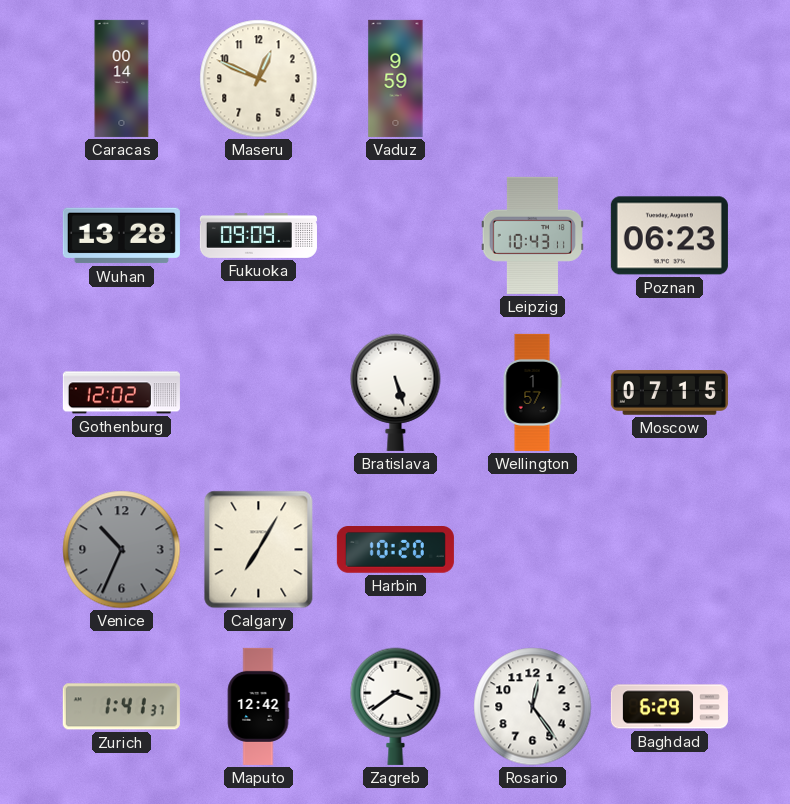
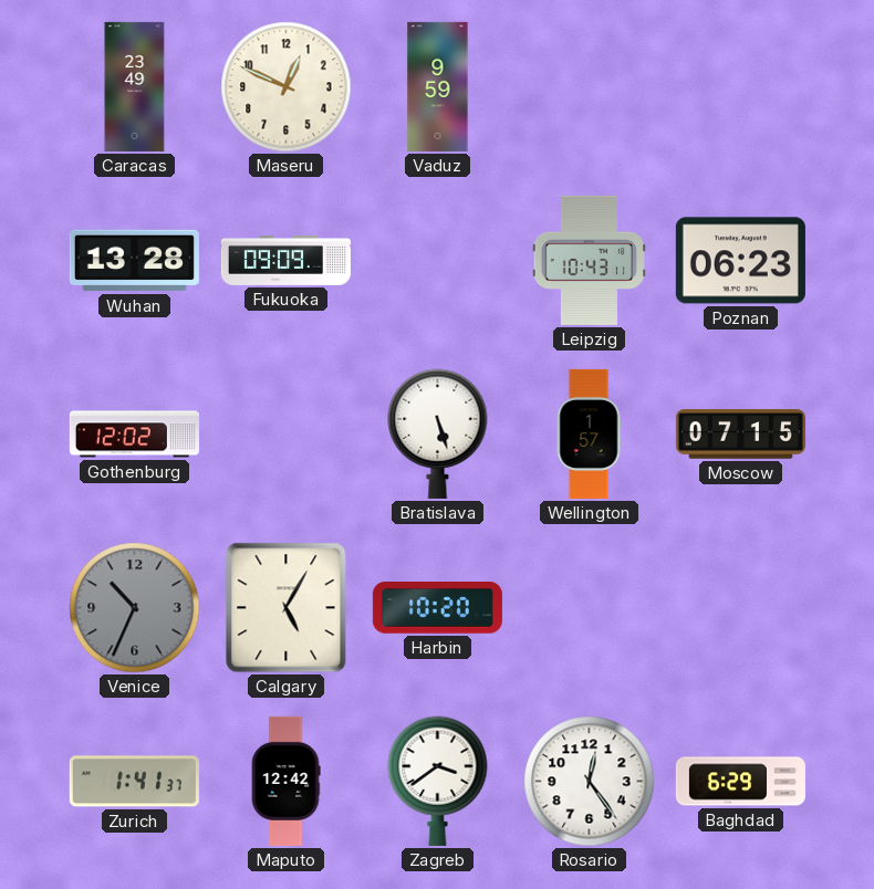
Caracas: 00:14 -> 23:49 (135, 86)
Calgary: 7:05 -> 5:05 (287, 608)
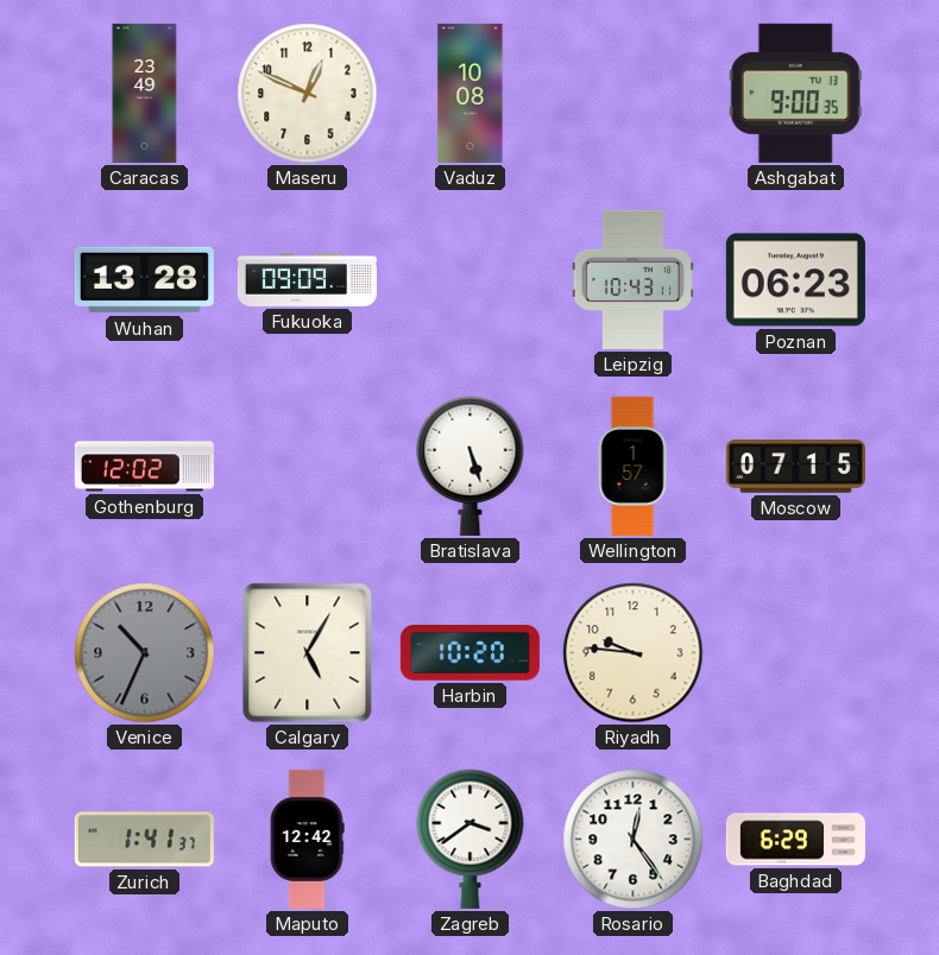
Vaduz: 9:59 -> 10:08 (471, 93)
Ashgabat: none -> 9:00 (795, 93)
Riyadh: none -> 9:46 (634, 653)
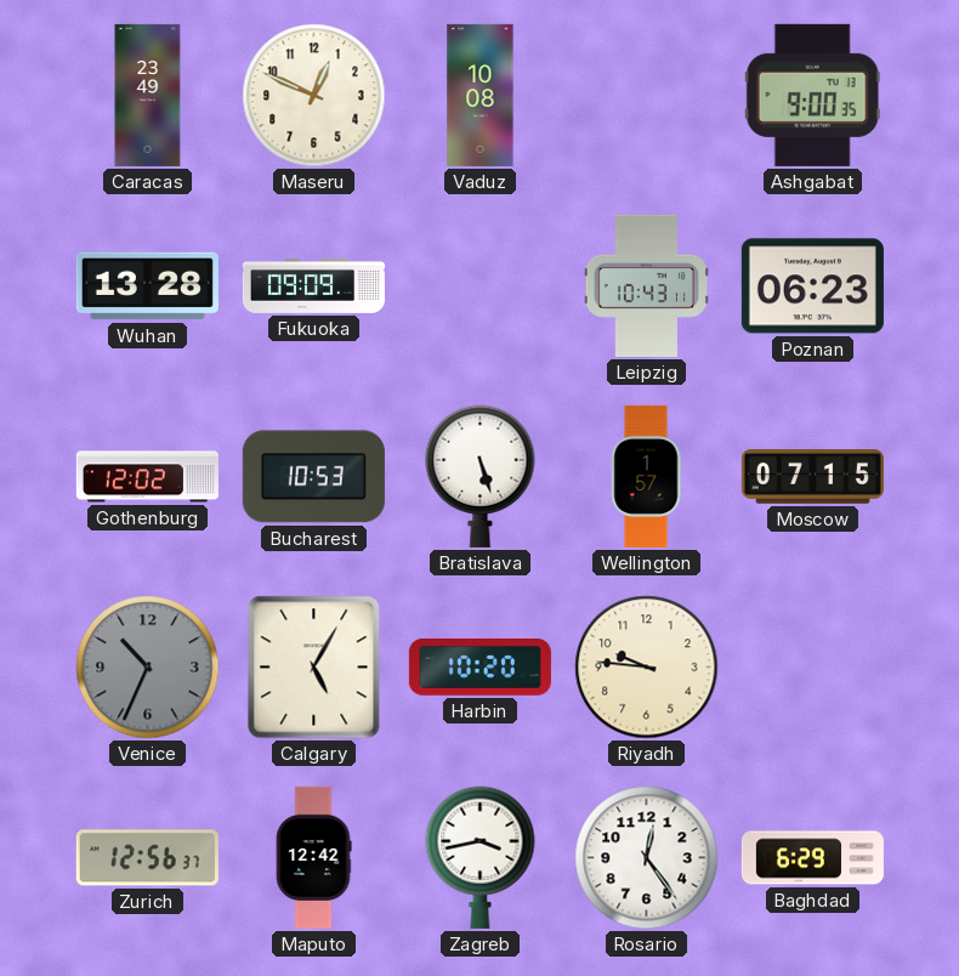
Bucharest: none -> 10:53 (313, 477)
Zurich: 1:41 -> 12:56 (147, 858)
Zagreb: 3:39 -> 3:43 (481, 857)
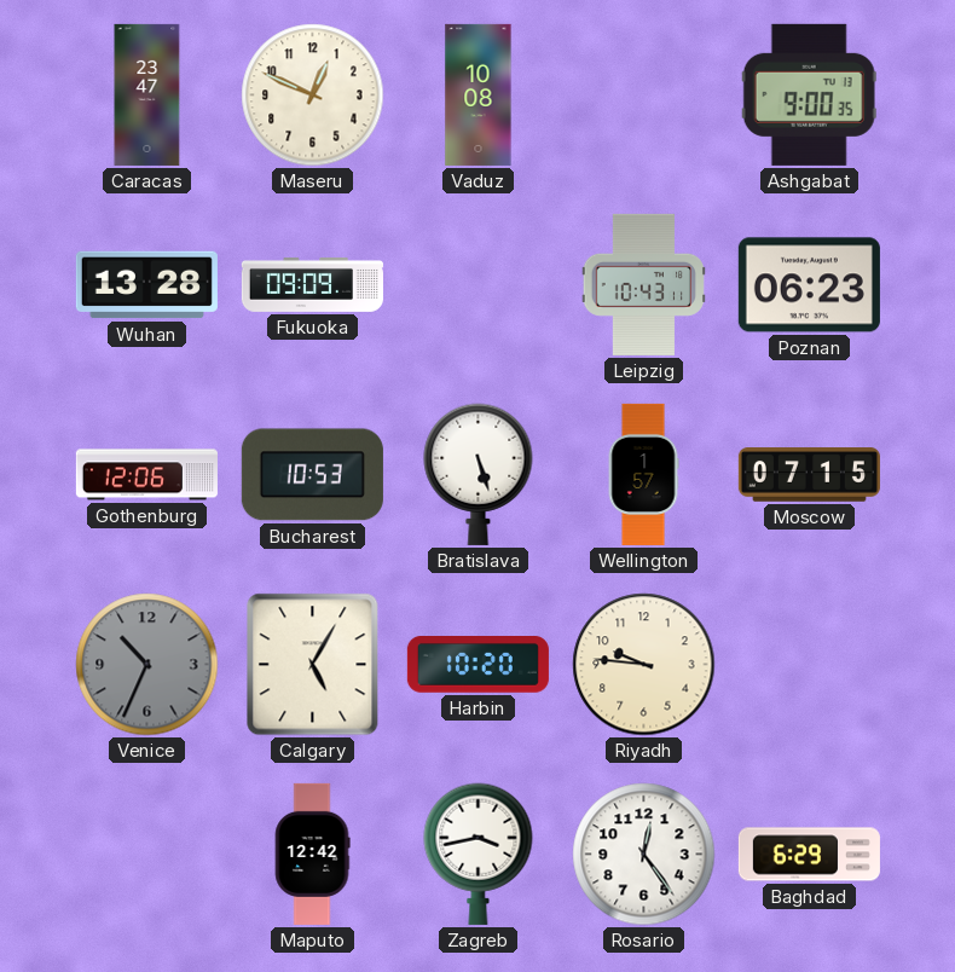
Caracas: 23:49 -> 23:47 (147, 94)
Gothenburg: 12:02 -> 12:06 (146, 475)
Zurich: 12:56 -> none (147, 858)
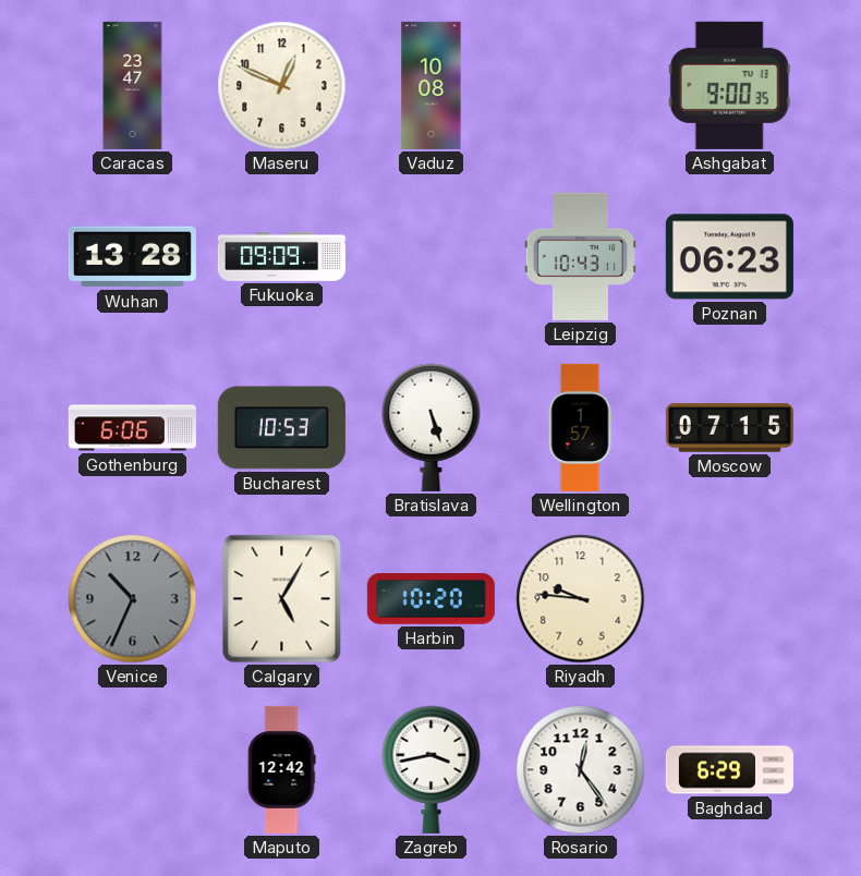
Gothenburg: 12:06 -> 6:06 (132, 428)
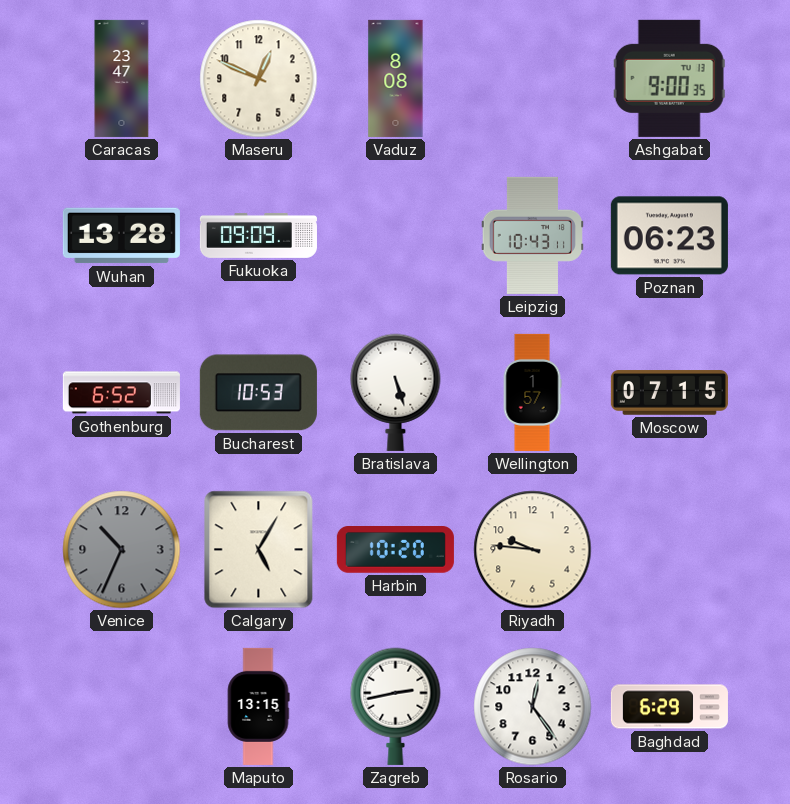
Vaduz: 10:08 -> 8:08 (396, 78)
Gothenburg: 6:06 -> 6:52 (121, 393)
Maputo: 12:42 -> 13:15 (258, 706)
Zagreb: 3:43 -> 2:43 (396, 706)
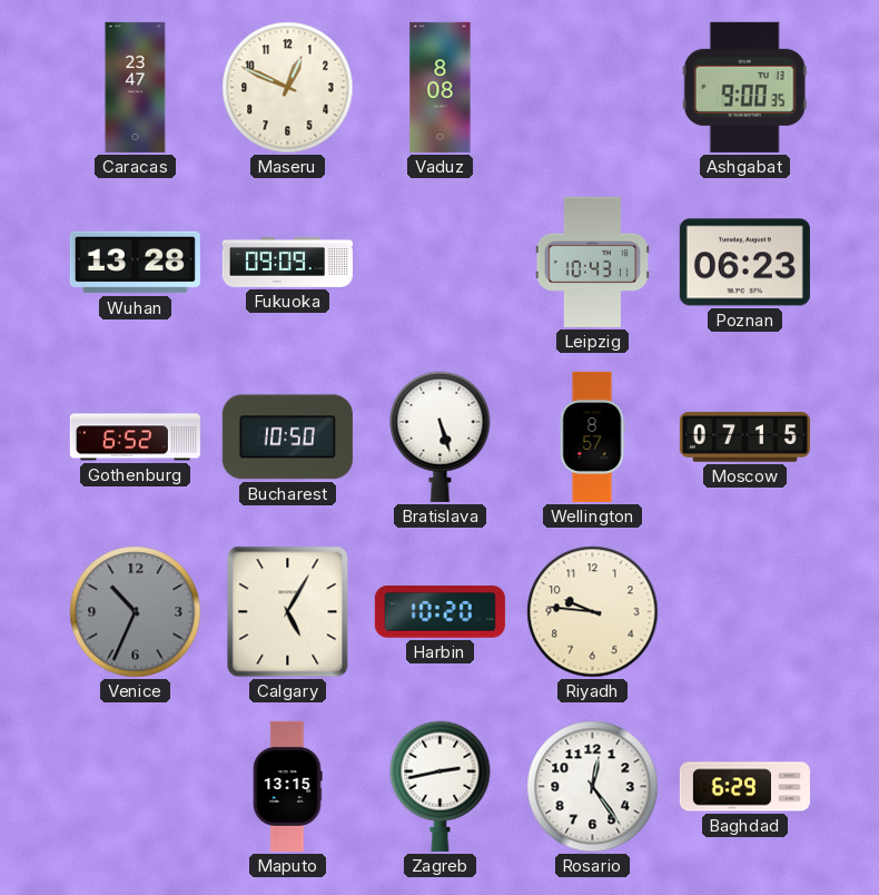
Bucharest: 10:53 -> 10:50 (287, 437)
Wellington: 1:57 -> 8:57 (592, 436)
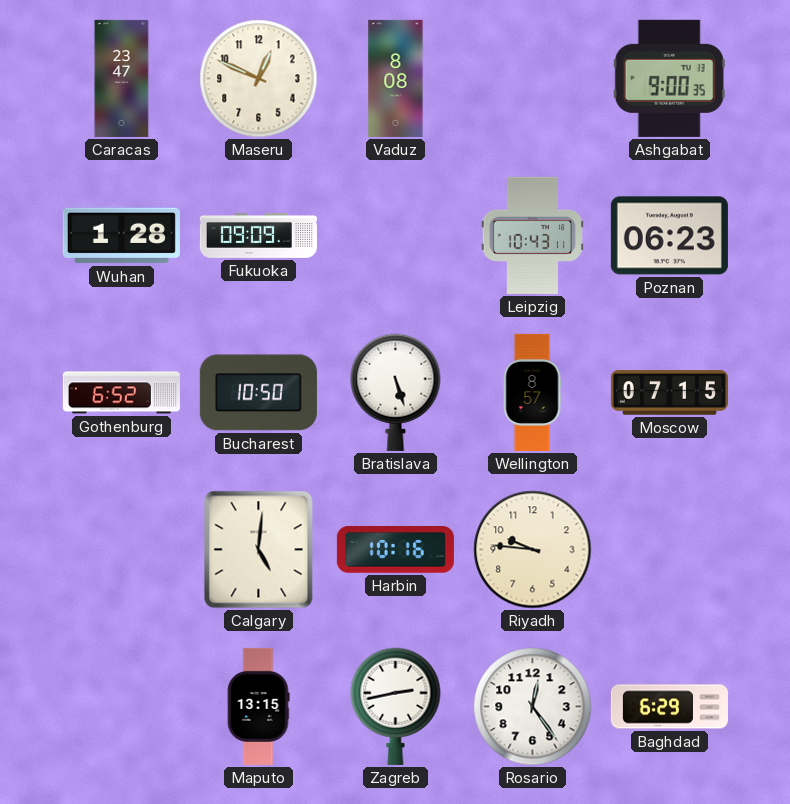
Wuhan: 13:28 -> 1:28 (121, 236)
Venice: 10:34 -> none (136, 612)
Calgary: 5:05 -> 5:01 (259, 550)
Harbin: 10:20 -> 10:16 (395, 550)
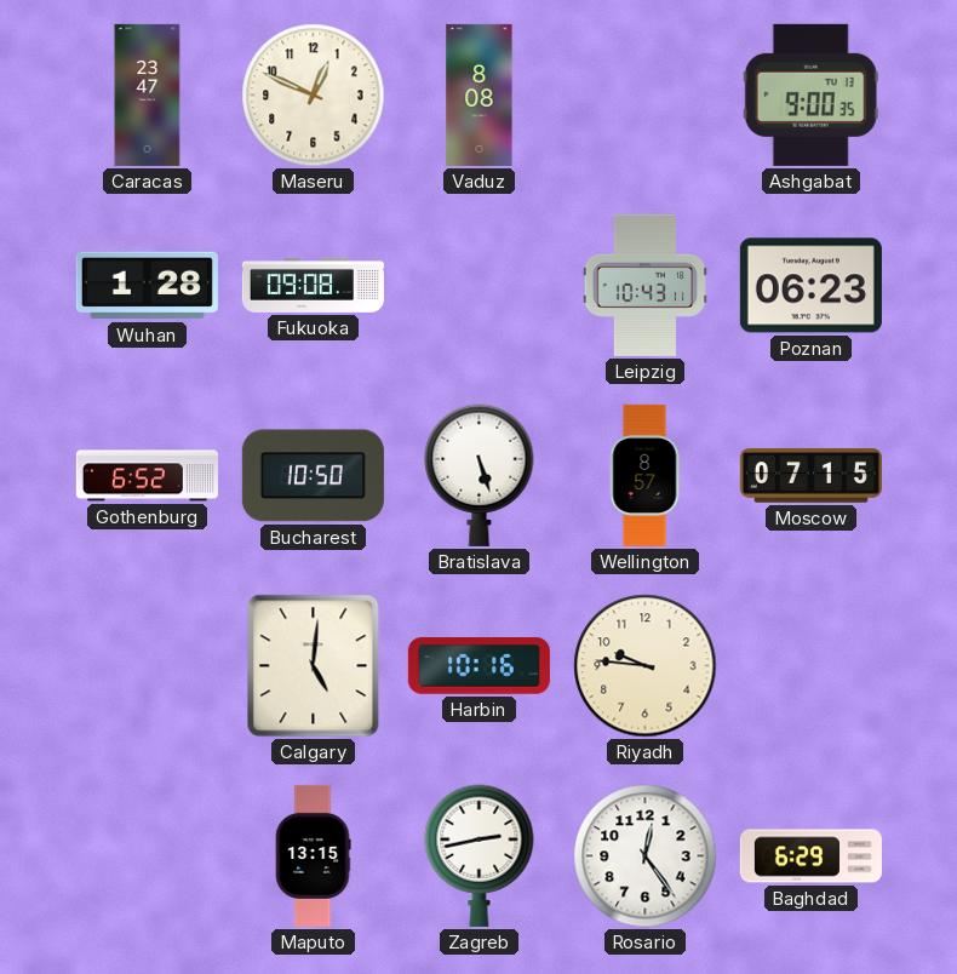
Fukuoka: 09:09 -> 09:08 (313, 285)
